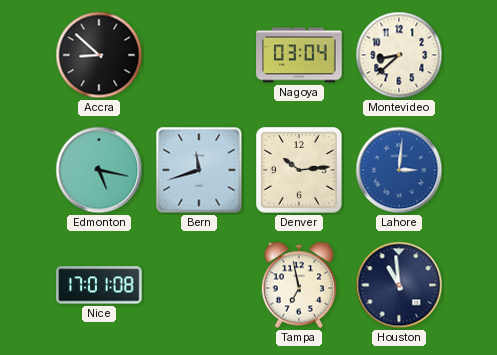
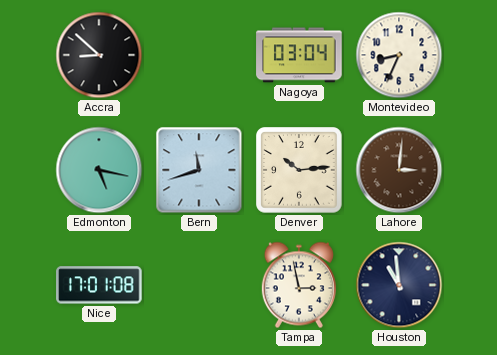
Montevideo: 8:38 -> 8:34 (399, 55)
Lahore dial: blue -> brown (399, 170)
Tampa: 6:58 -> 2:58 (299, 285)
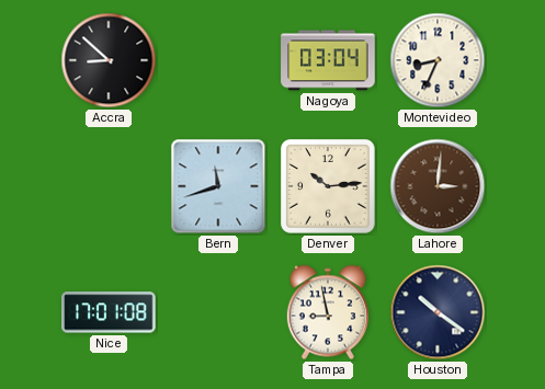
Edmonton: 5:17 -> none (99, 170)
Tampa: 2:58 -> 8:58 (328, 312)
Houston: 10:59 -> 10:21 (438, 312)
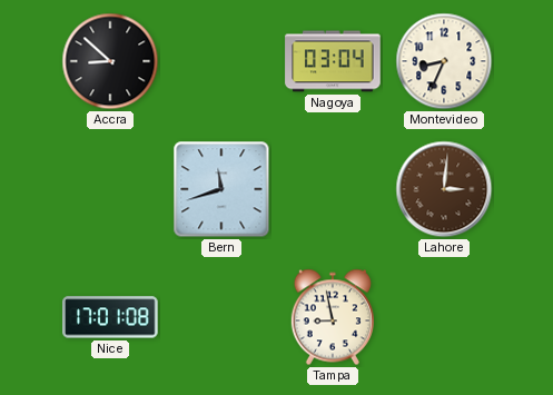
Denver: 10:14 -> none (328, 186)
Houston: 10:21 -> none (438, 312)
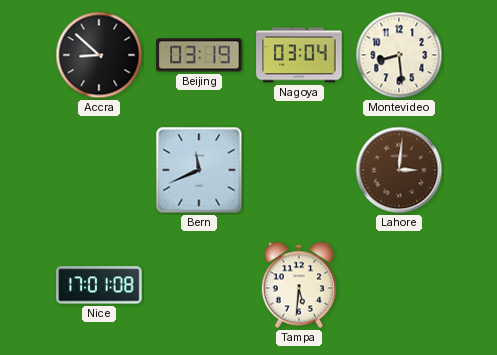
Beijing: none -> 03:19 (199, 55)
Montevideo: 8:34 -> 8:29 (399, 55)
Bern: 11:42 -> 11:41 (199, 170)
Tampa: 8:58 -> 5:31 (299, 285)
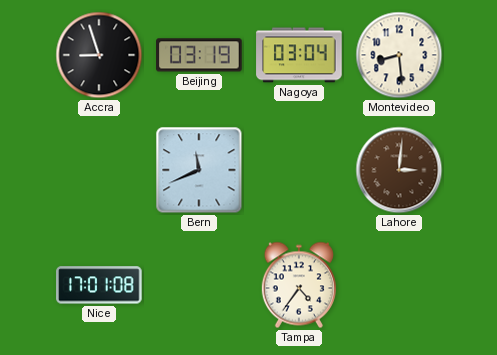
Accra: 8:52 -> 8:57 (99, 55)
Tampa: 5:31 -> 4:36 (299, 285)
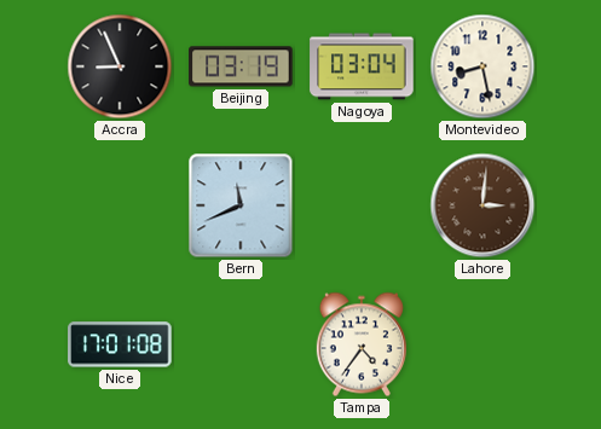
Accra: 8:57 -> 8:56 (120, 66)
Montevideo: 8:29 -> 8:28 (482, 66)
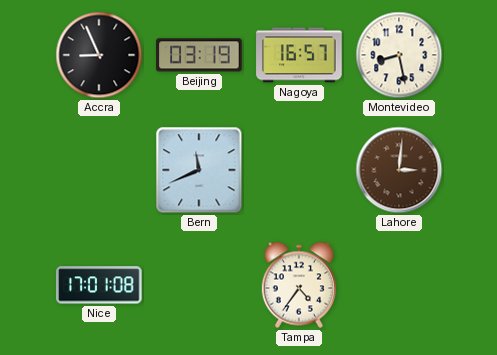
Nagoya: 03:04 -> 16:57 (299, 55)
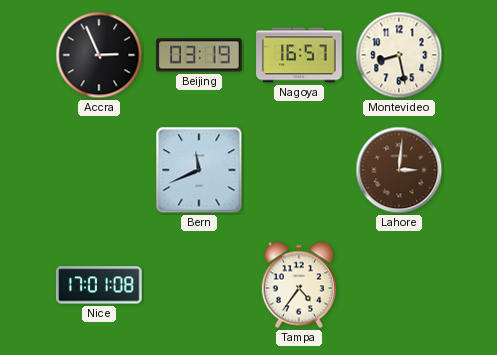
Accra: 8:56 -> 2:56 (99, 55)
